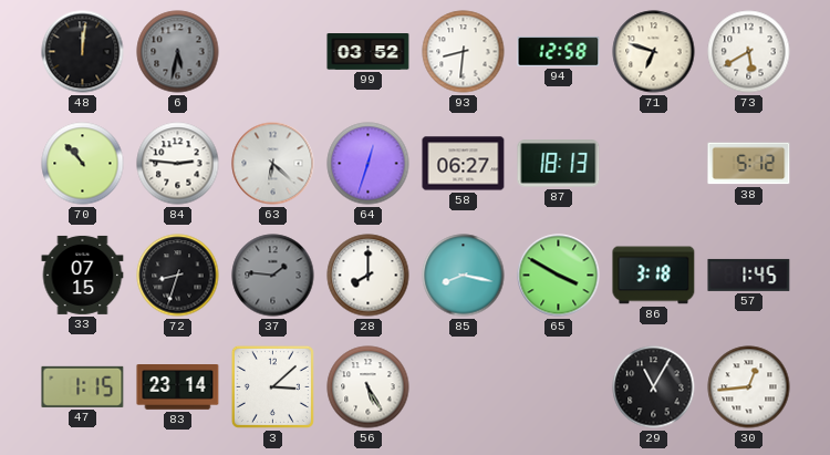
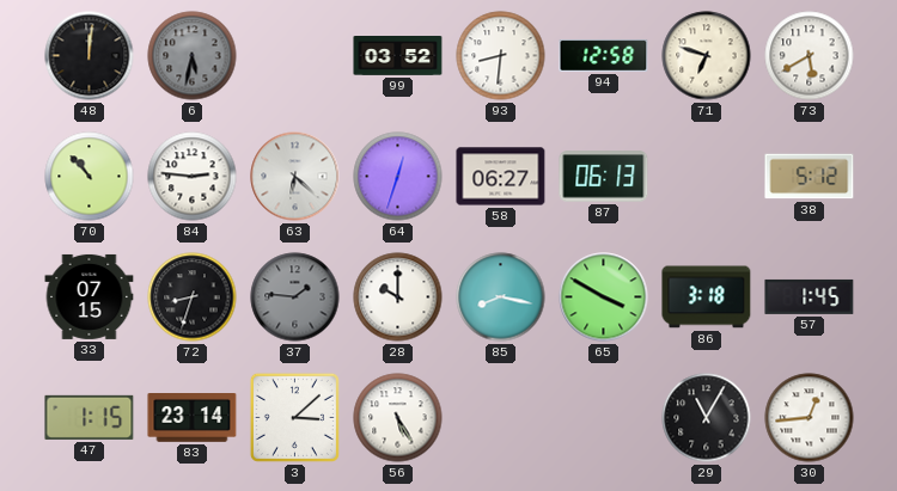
87: 18:13 -> 06:13 (604, 177)
28: 8:00 -> 10:00 (398, 297)
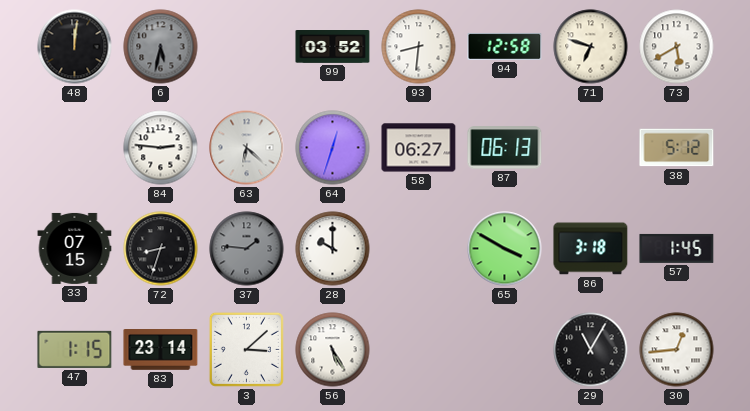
70: 10:53 -> none (90, 177)
85: 8:17 -> none (501, 297)
